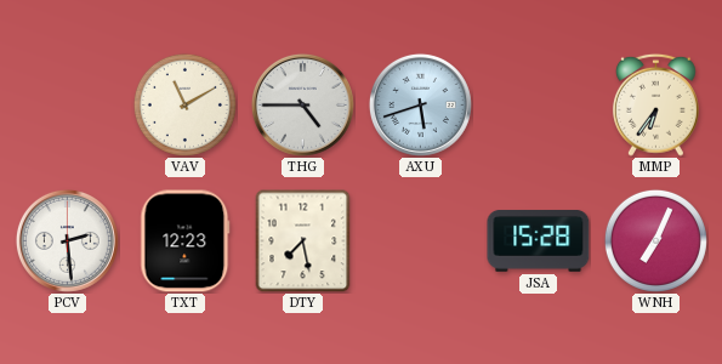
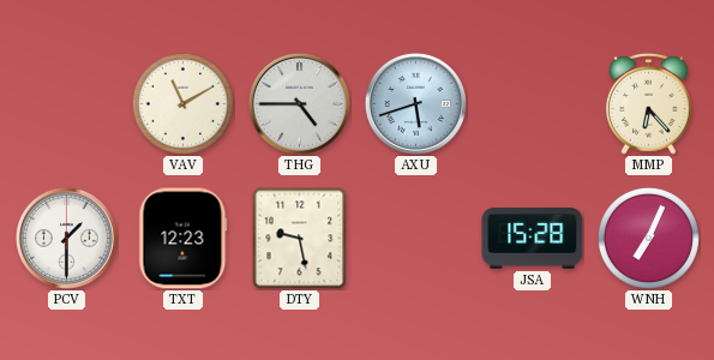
MMP: 6:36 -> 6:23 (648, 103)
PCV: 2:29 -> 1:30 (66, 238)
DTY: 7:28 -> 9:28 (300, 238)
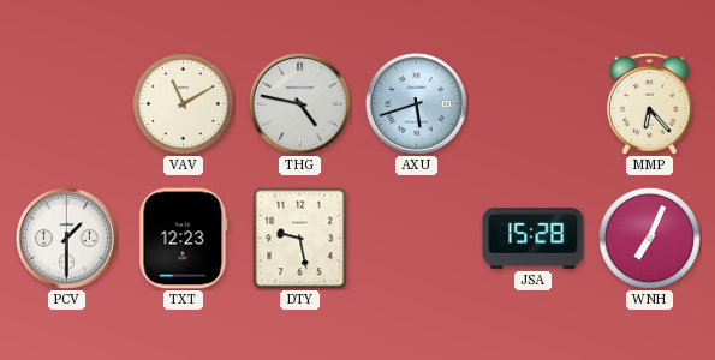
THG: 4:45 -> 4:47 (299, 103)
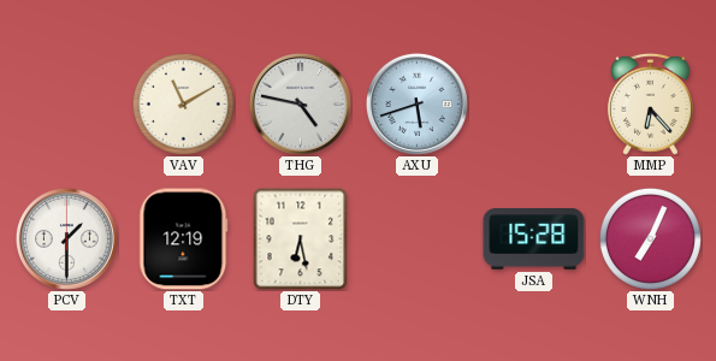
TXT: 12:23 -> 12:19 (184, 239)
DTY: 9:28 -> 6:28 (301, 238)
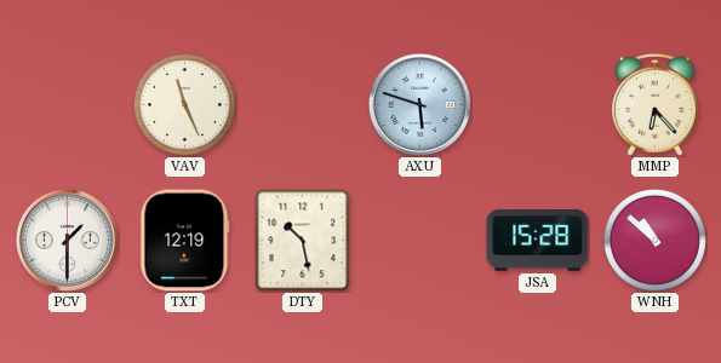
VAV: 11:10 -> 11:26 (184, 104)
THG: 4:47 -> none (300, 103)
AXU: 5:42 -> 5:48 (419, 104)
DTY: 6:28 -> 10:28 (303, 240)
WNH: 7:04 -> 10:52 (654, 240)
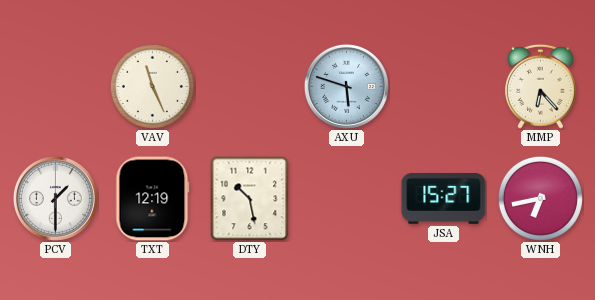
JSA: 15:28 -> 15:27 (444, 199)
WNH: 10:52 -> 6:43 (540, 198)
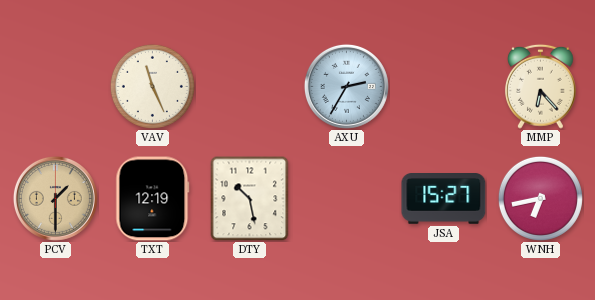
AXU: 5:48 -> 2:35 (346, 86)
PCV dial: white -> champagne (55, 198)
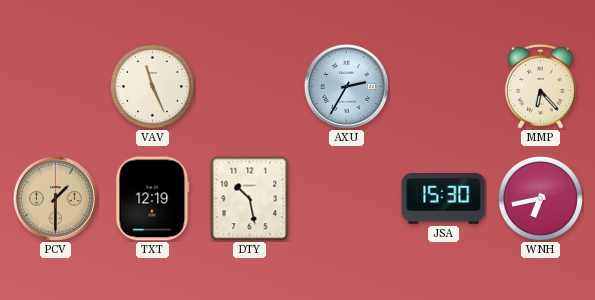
JSA: 15:27 -> 15:30 (444, 199)
